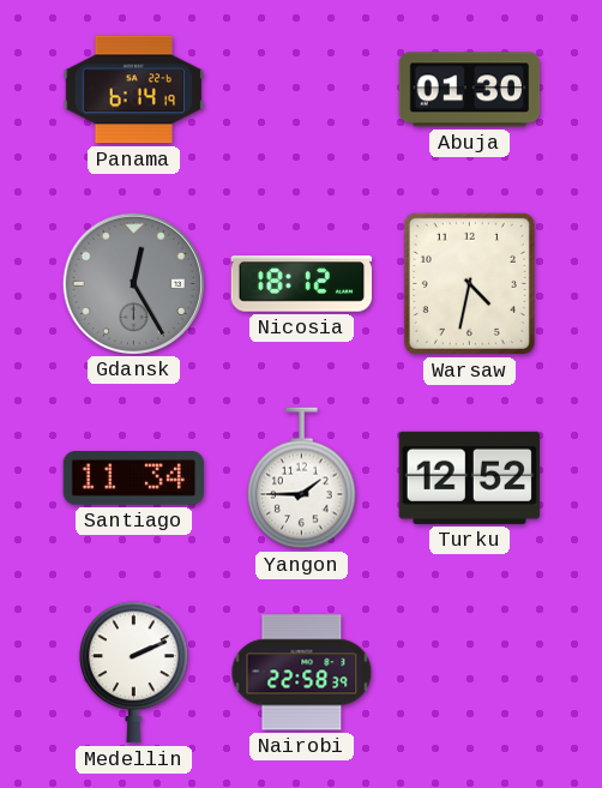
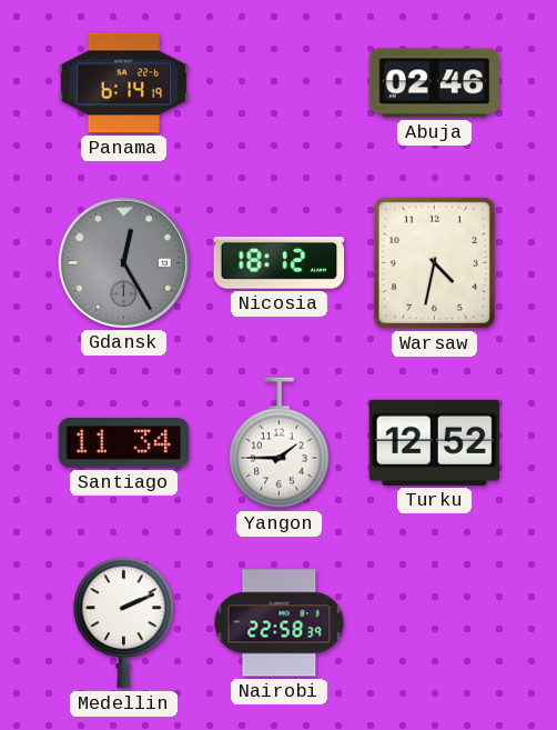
Abuja: 01:30 -> 02:46 (435, 83)
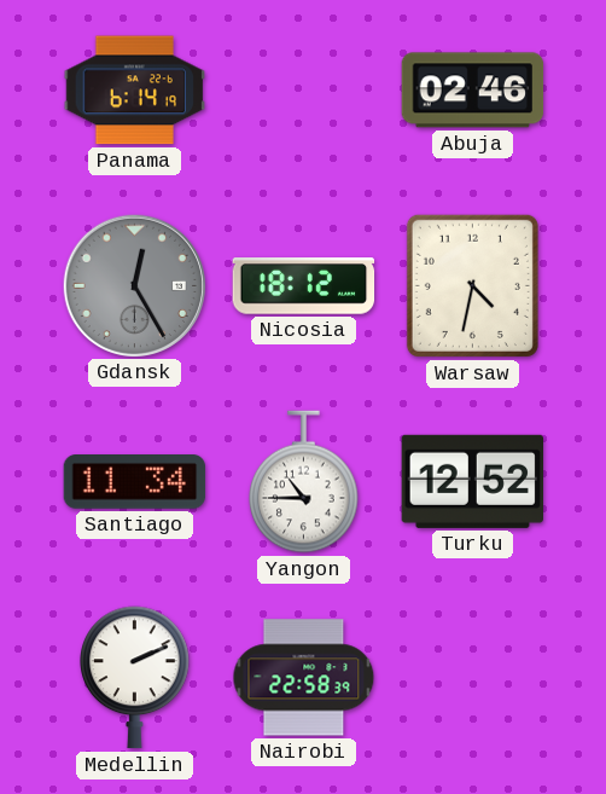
Yangon: 1:45 -> 10:45 (304, 482)
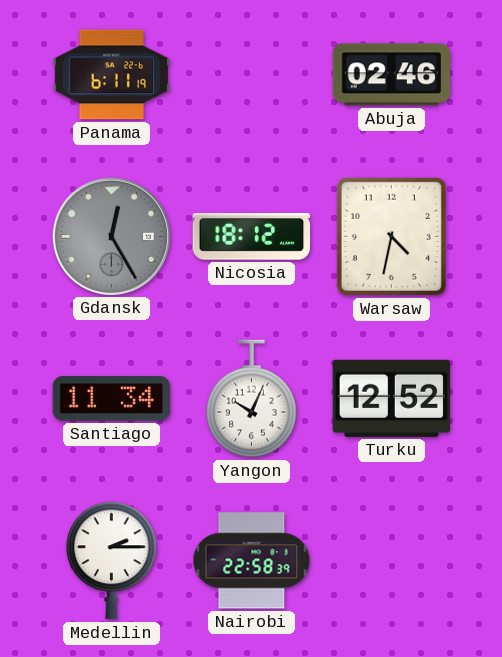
Panama: 6:14 -> 6:11 (112, 75)
Yangon: 10:45 -> 10:04 (252, 399)
Medellin: 2:11 -> 2:15 (112, 561)
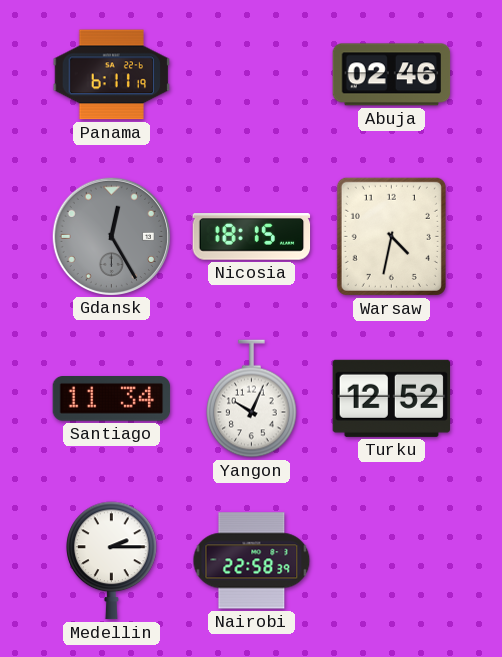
Nicosia: 18:12 -> 18:15 (252, 237)
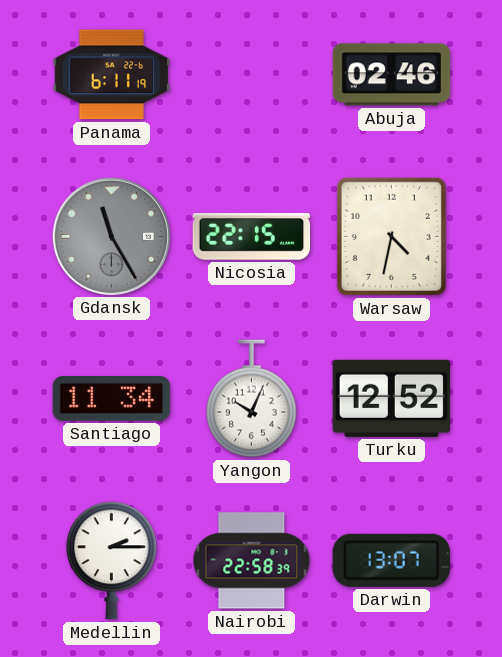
Gdansk: 12:25 -> 11:25 (111, 236)
Nicosia: 18:15 -> 22:15 (252, 237)
Darwin: none -> 13:07 (391, 560)
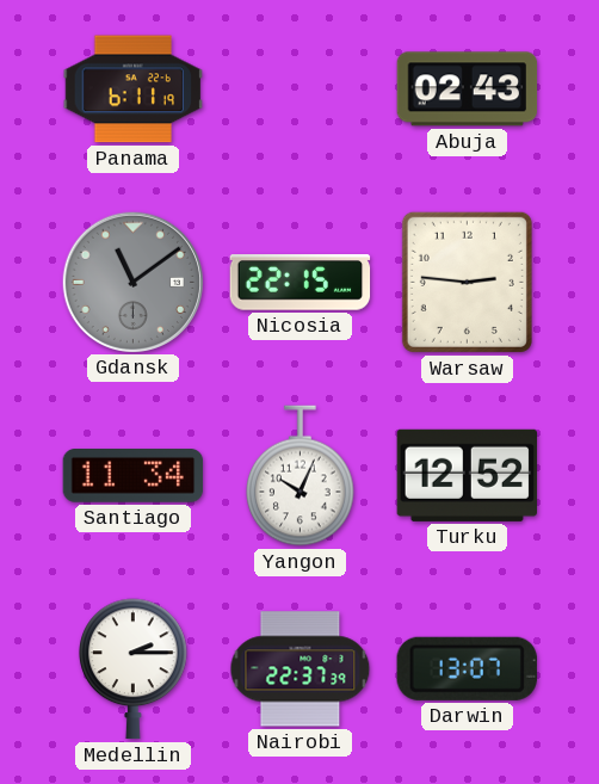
Abuja: 02:46 -> 02:43 (468, 89)
Gdansk: 11:25 -> 11:09 (132, 282)
Warsaw: 4:32 -> 2:46 (467, 282)
Nairobi: 22:58 -> 22:37 (301, 669)
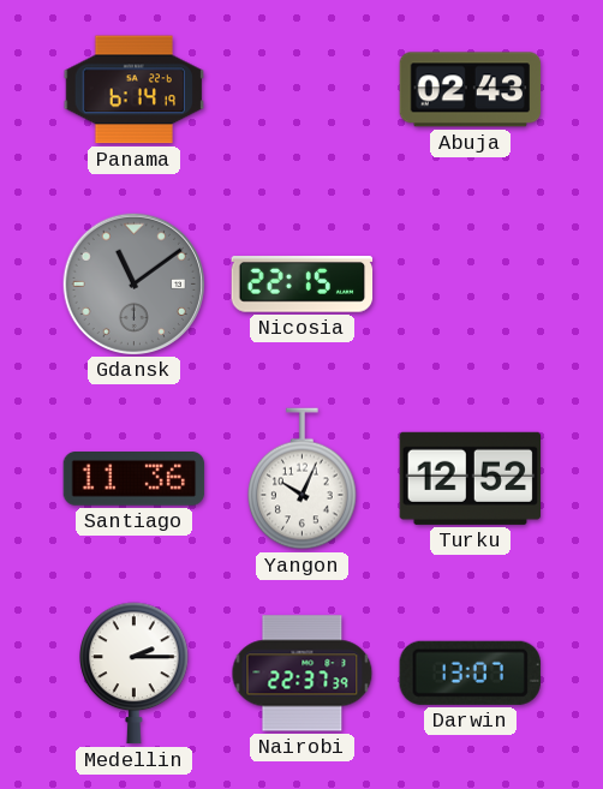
Panama: 6:11 -> 6:14 (135, 90)
Warsaw: 2:46 -> none (467, 282)
Santiago: 11:34 -> 11:36 (135, 479)
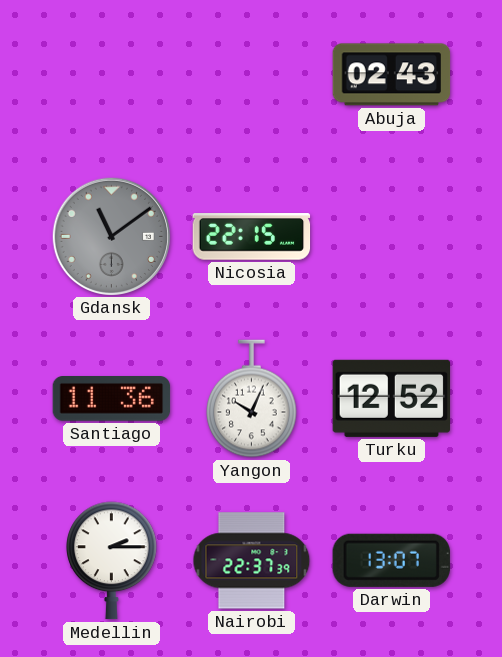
Panama: 6:14 -> none (135, 90)
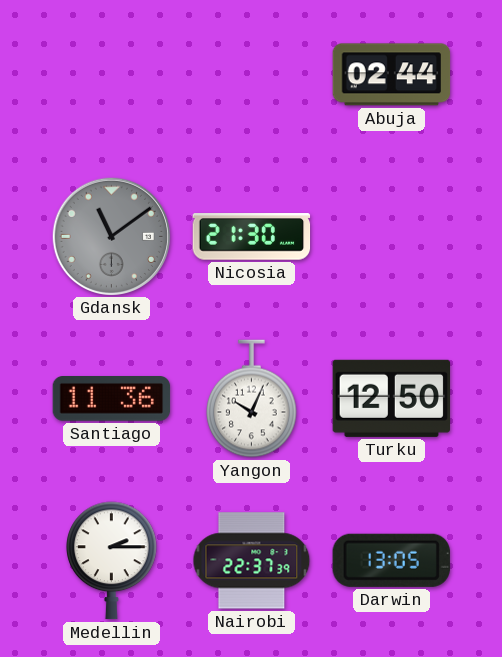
Abuja: 02:43 -> 02:44 (392, 75)
Nicosia: 22:15 -> 21:30 (252, 237)
Turku: 12:52 -> 12:50 (391, 398)
Darwin: 13:07 -> 13:05 (391, 560)
